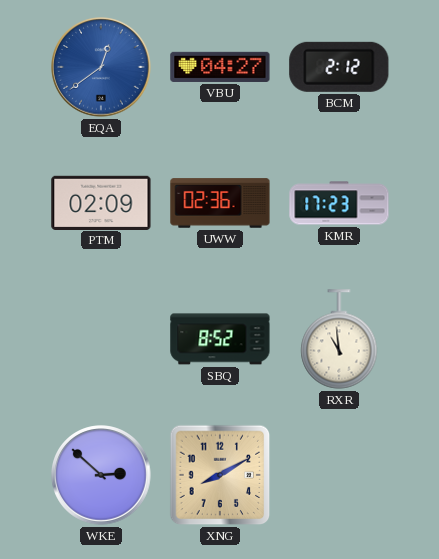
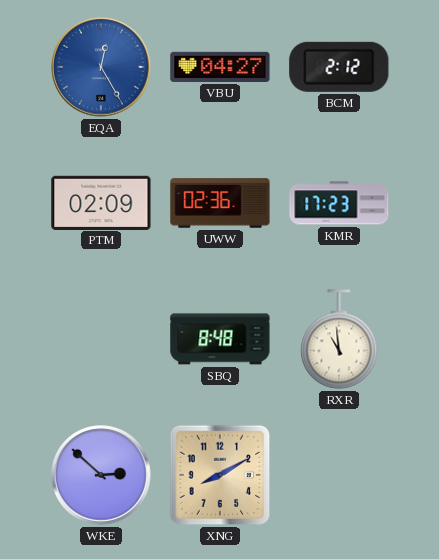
EQA: 12:39 -> 12:25 (101, 67)
SBQ: 8:52 -> 8:48 (220, 339)
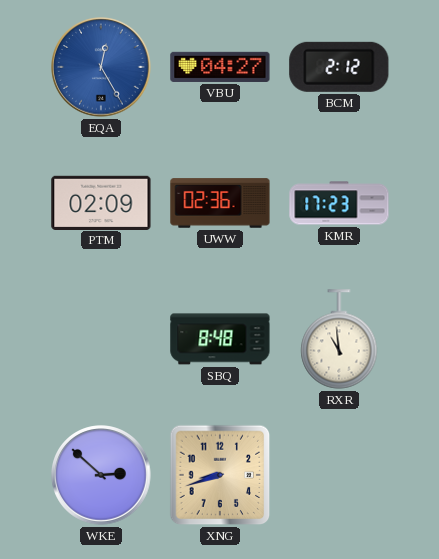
XNG: 8:10 -> 8:42 (220, 475)
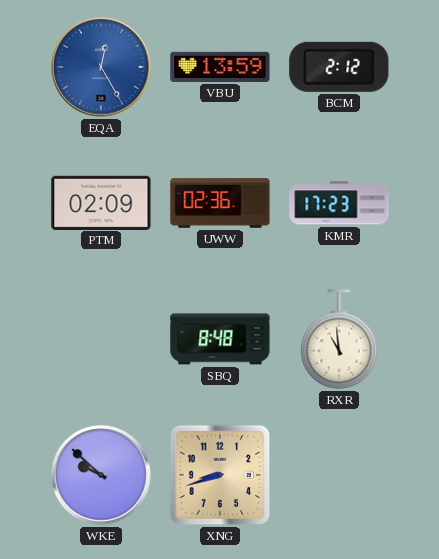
VBU: 04:27 -> 13:59 (220, 67)
WKE: 2:52 -> 9:52 (101, 475)
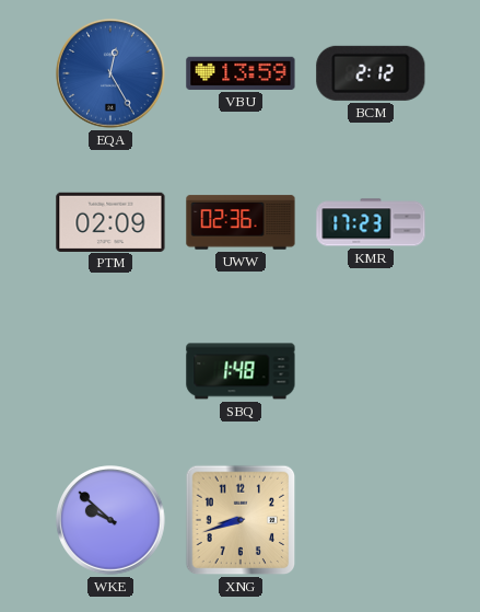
SBQ: 8:48 -> 1:48 (241, 371)
RXR: 10:59 -> none (339, 339)
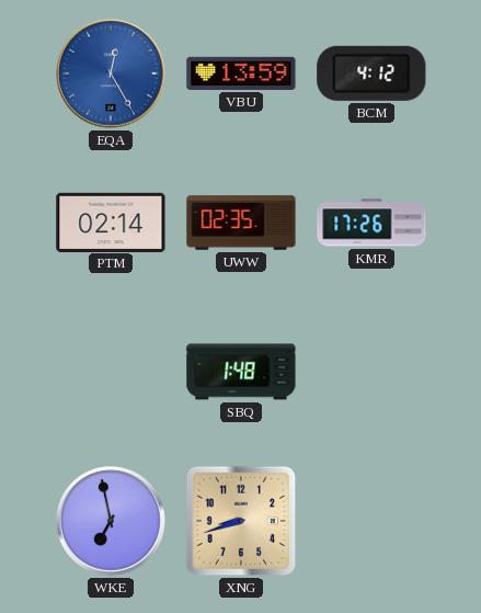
BCM: 2:12 -> 4:12 (371, 73)
PTM: 02:09 -> 02:14 (111, 222)
UWW: 02:36 -> 02:35 (241, 223)
KMR: 17:23 -> 17:26 (371, 223)
WKE: 9:52 -> 6:58 (111, 521)
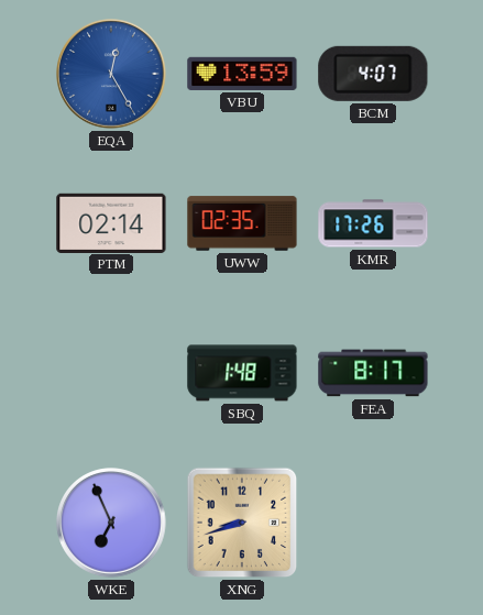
BCM: 4:12 -> 4:07 (373, 74)
FEA: none -> 8:17 (373, 373)
WKE: 6:58 -> 6:56 (111, 523)
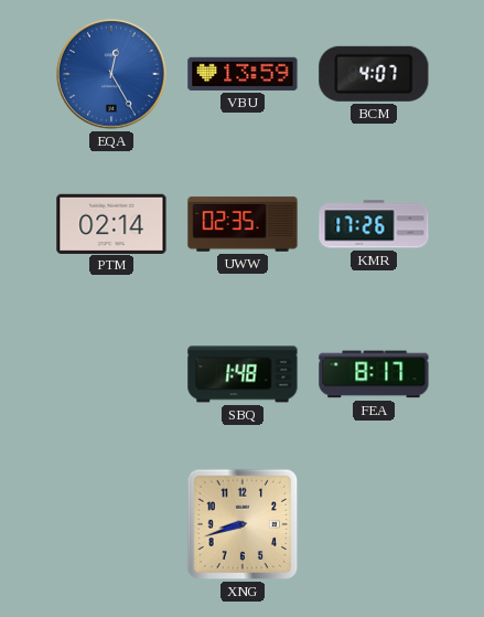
WKE: 6:56 -> none (111, 523)
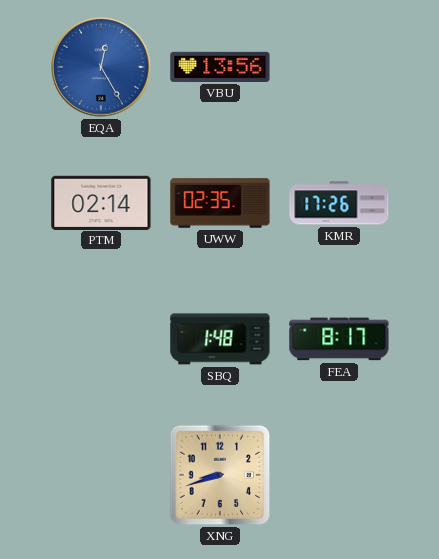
VBU: 13:59 -> 13:56 (220, 67)
BCM: 4:07 -> none (374, 74)
